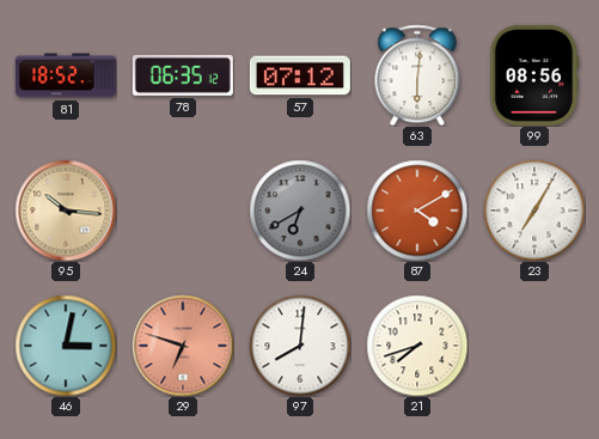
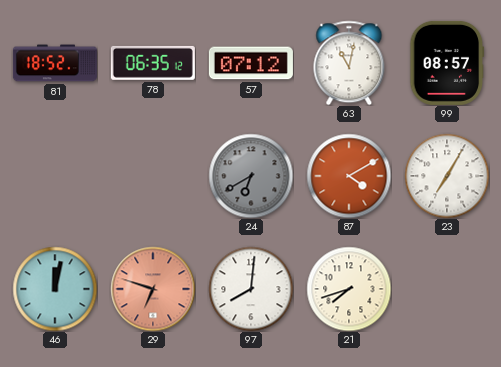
63: 6:01 -> 11:02 (349, 63)
99: 08:56 -> 08:57 (447, 63)
95: 10:16 -> none (66, 211)
46: 3:02 -> 12:02 (55, 289)
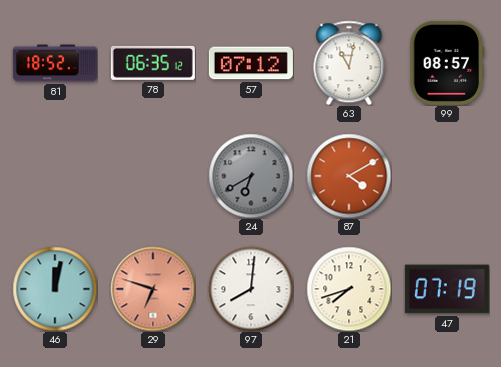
23: 7:05 -> none (447, 176)
47: none -> 07:19 (447, 289)
